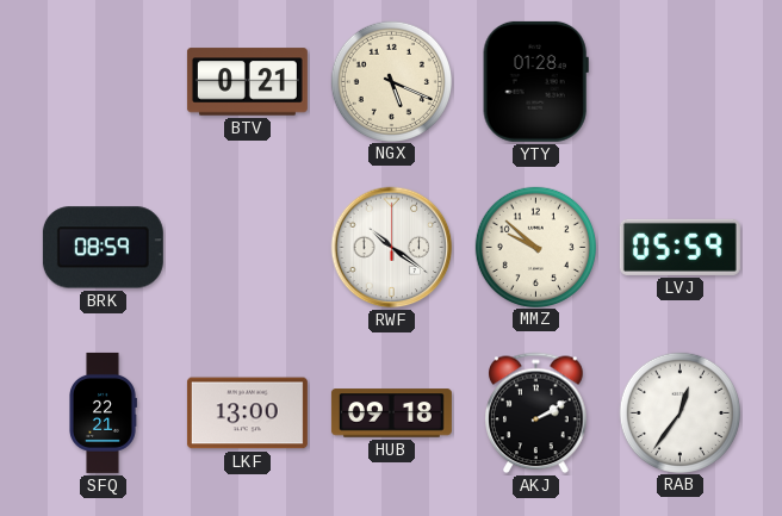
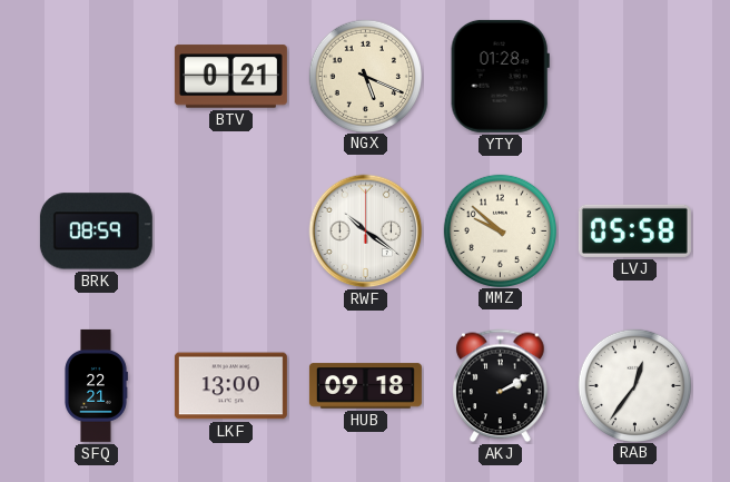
LVJ: 05:59 -> 05:58 (634, 230)
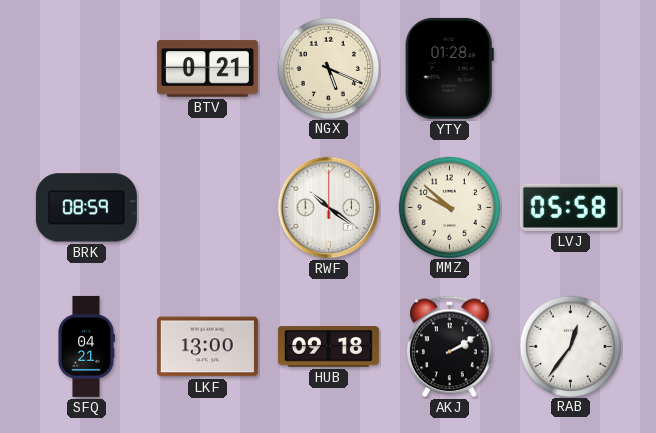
SFQ: 22:21 -> 04:21 (86, 346)
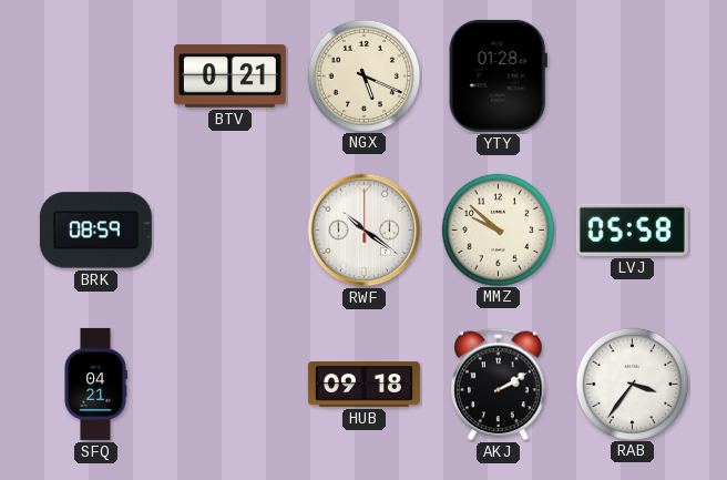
LKF: 13:00 -> none (207, 347)
RAB: 12:36 -> 3:36 (632, 384)
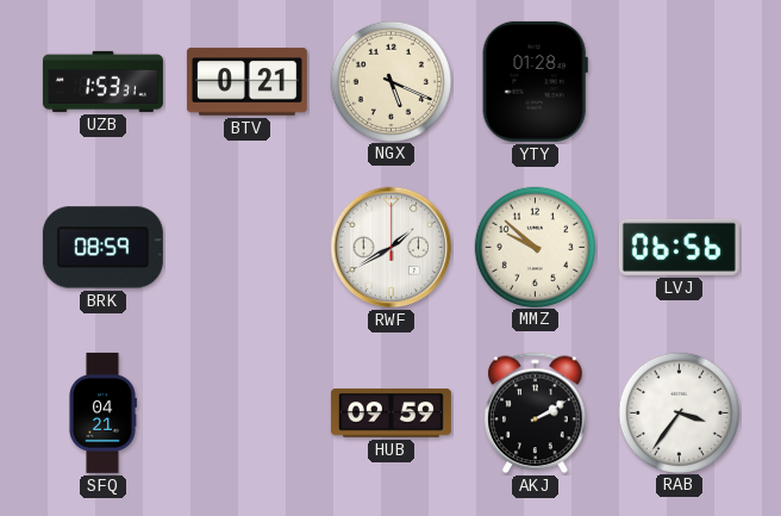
UZB: none -> 1:53 (102, 81)
RWF: 10:21 -> 1:40 (392, 248)
LVJ: 05:58 -> 06:56 (679, 247)
HUB: 09:18 -> 09:59 (390, 414)
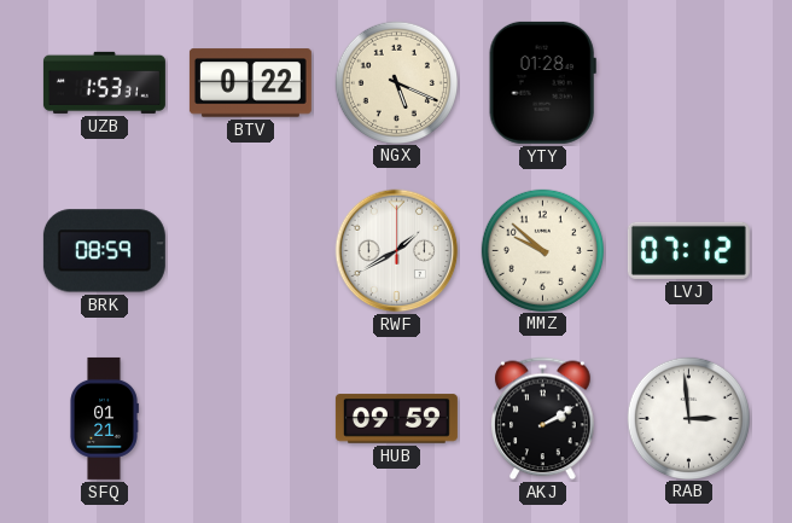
BTV: 0:21 -> 0:22 (250, 83)
LVJ: 06:56 -> 07:12 (688, 250)
SFQ: 04:21 -> 01:21 (104, 418)
RAB: 3:36 -> 2:59 (688, 418)
